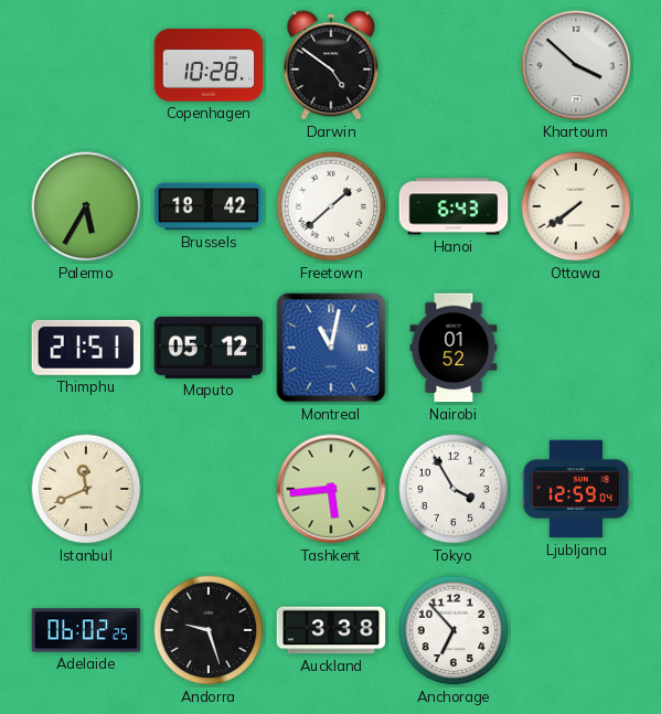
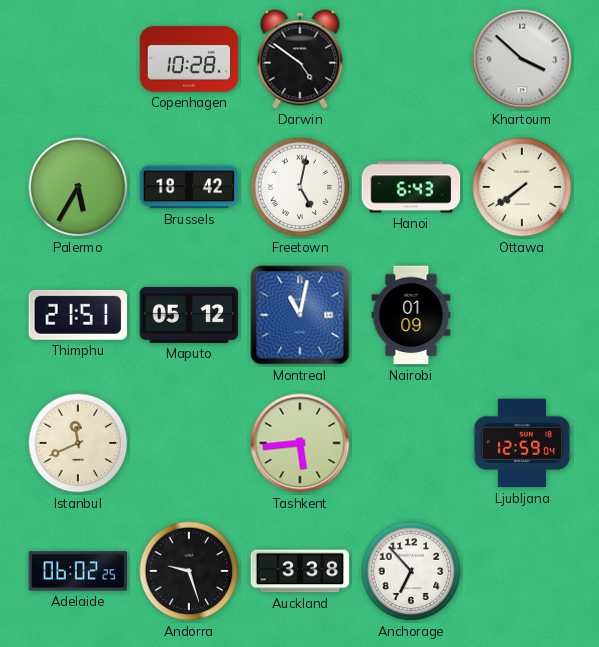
Freetown: 1:38 -> 5:02 (300, 187)
Nairobi: 01:52 -> 01:09 (411, 315)
Tokyo: 3:55 -> none (454, 489)
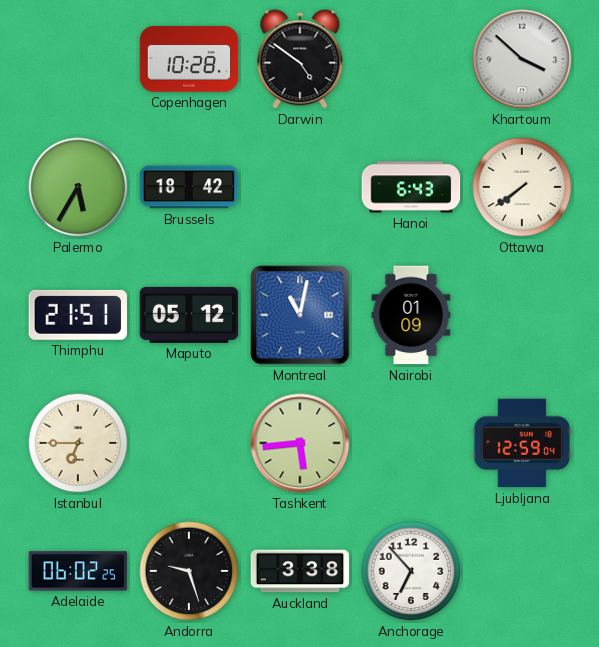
Freetown: 5:02 -> none (300, 187)
Istanbul: 11:41 -> 6:45 (78, 443)
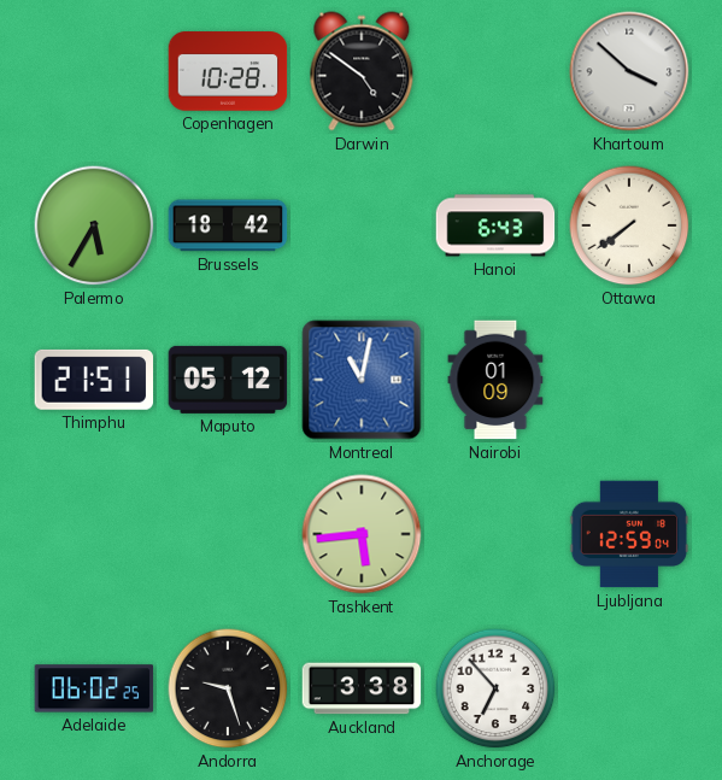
Istanbul: 6:45 -> none (78, 443)
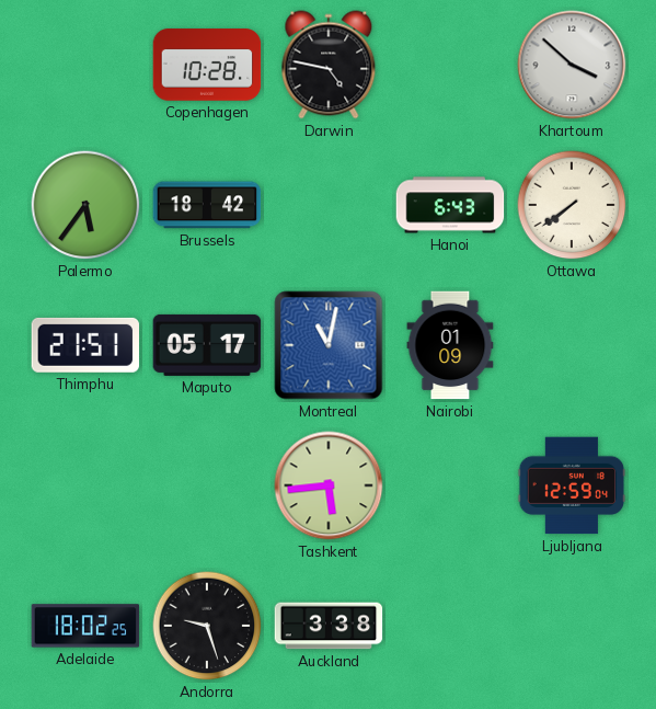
Darwin: 4:51 -> 4:47 (329, 65)
Palermo: 5:35 -> 5:36 (85, 205)
Maputo: 05:12 -> 05:17 (207, 345)
Adelaide: 06:02 -> 18:02 (85, 626)
Anchorage: 6:53 -> none (495, 688)
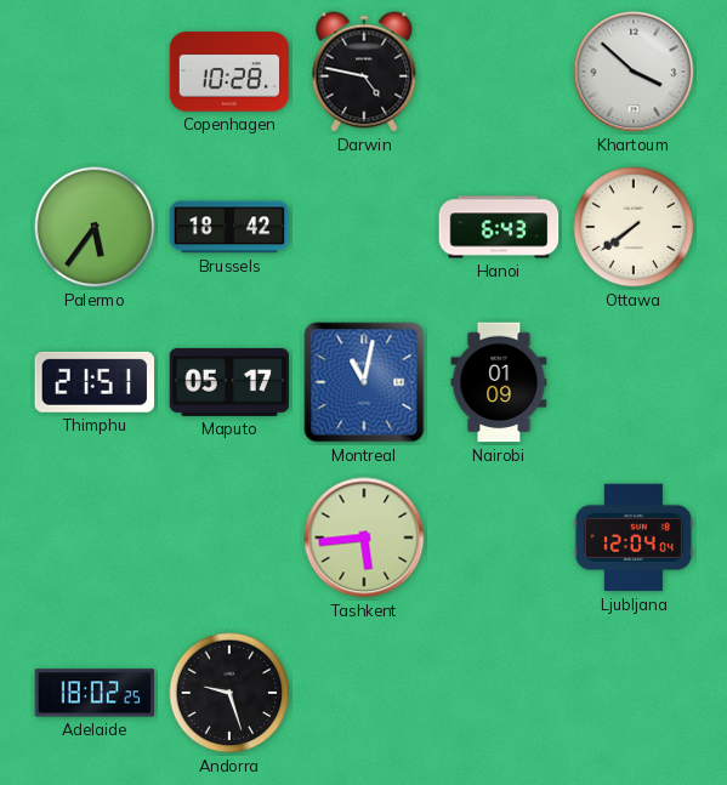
Ljubljana: 12:59 -> 12:04 (634, 537)
Auckland: 3:38 -> none (329, 626)
